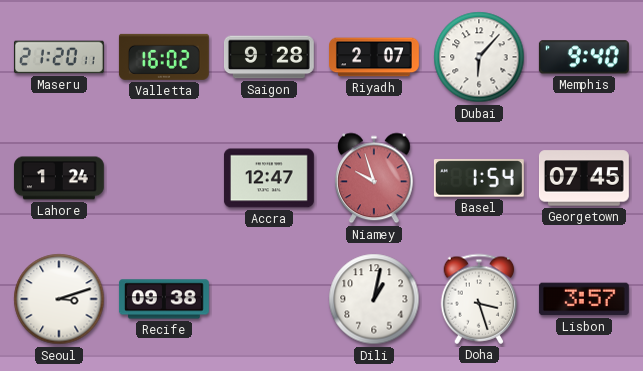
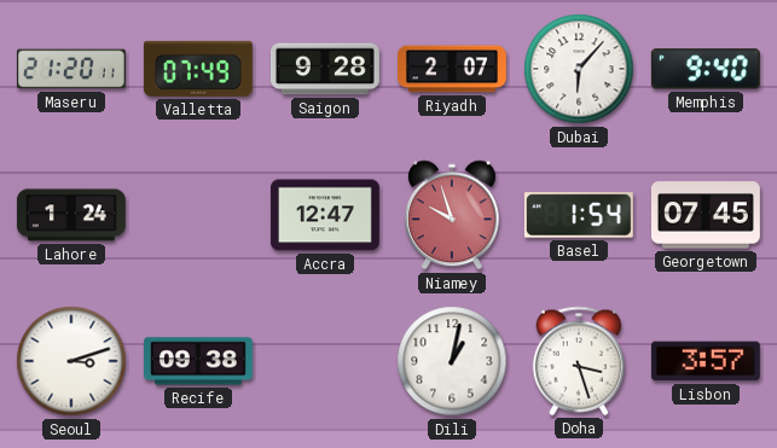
Valletta: 16:02 -> 07:49 (198, 69)
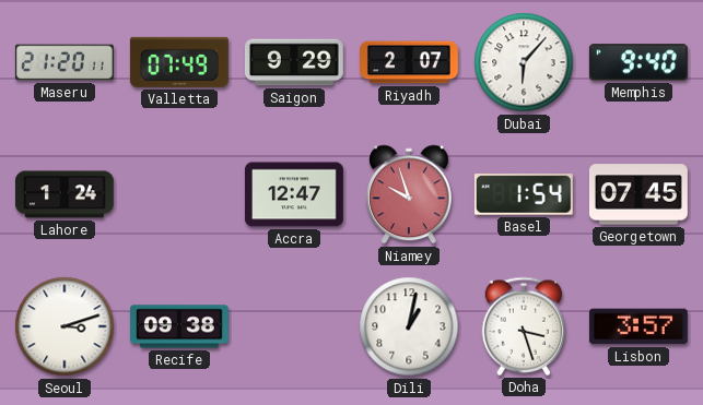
Saigon: 9:28 -> 9:29 (294, 62)
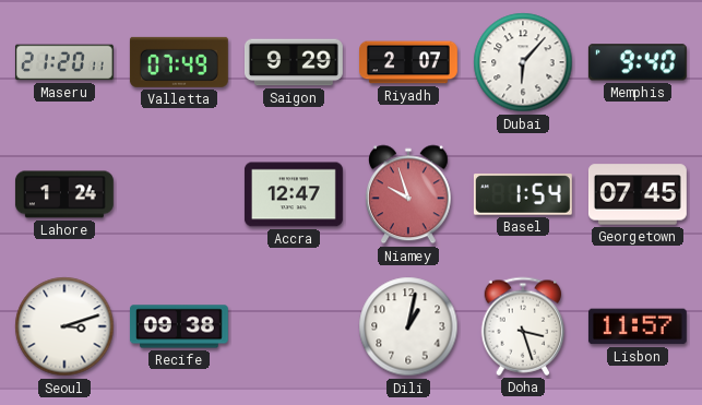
Lisbon: 3:57 -> 11:57 (638, 326)
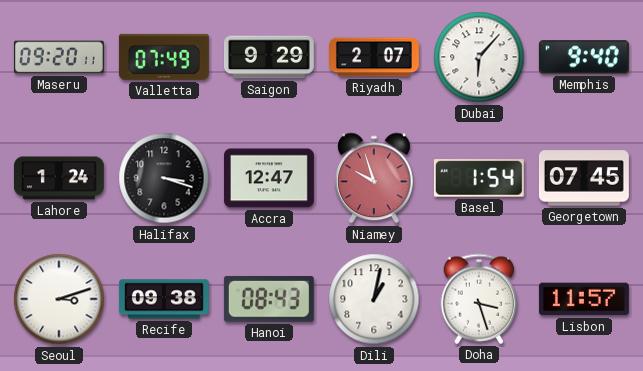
Maseru: 21:20 -> 09:20 (59, 57)
Halifax: none -> 3:18 (164, 178)
Hanoi: none -> 08:43 (269, 299)
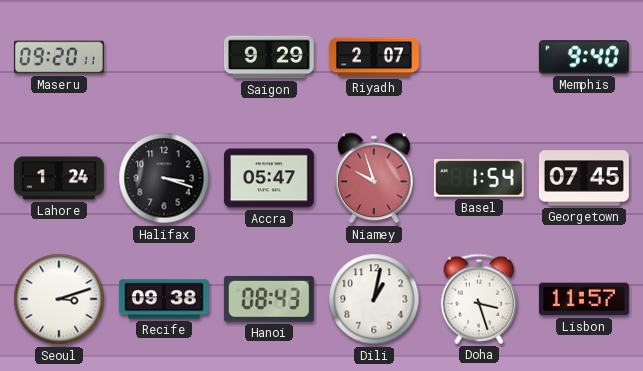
Valletta: 07:49 -> none (164, 57)
Dubai: 6:07 -> none (479, 57)
Accra: 12:47 -> 05:47 (269, 178)
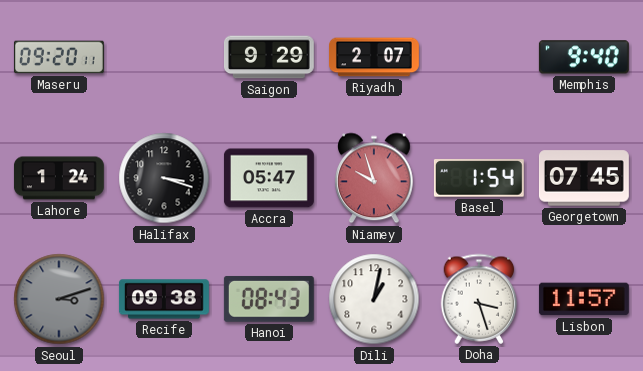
Seoul dial: white -> grey (59, 299)
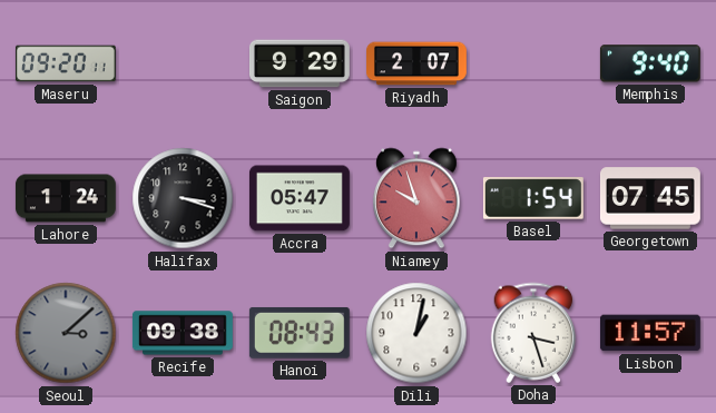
Seoul: 3:12 -> 3:08 (66, 333)
